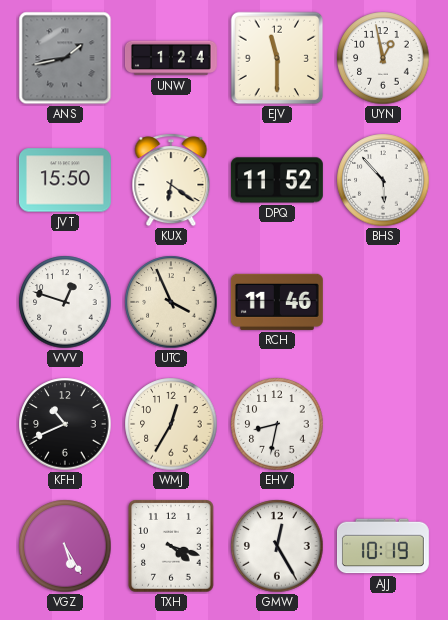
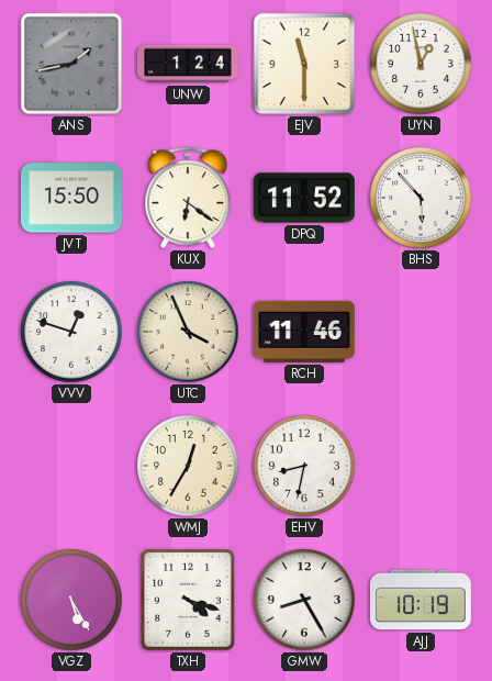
KFH: 10:41 -> none (65, 424)
GMW: 12:25 -> 8:25 (304, 600)
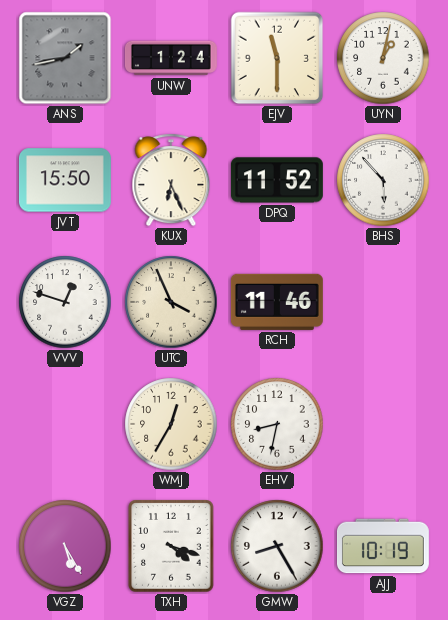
UYN: 12:58 -> 1:02 (383, 58)
KUX: 6:21 -> 6:26 (171, 180)
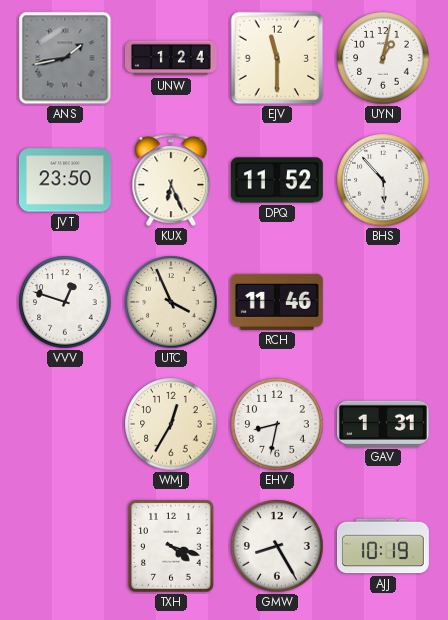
JVT: 15:50 -> 23:50 (65, 180)
GAV: none -> 1:31 (383, 424)
VGZ: 5:25 -> none (65, 546)
